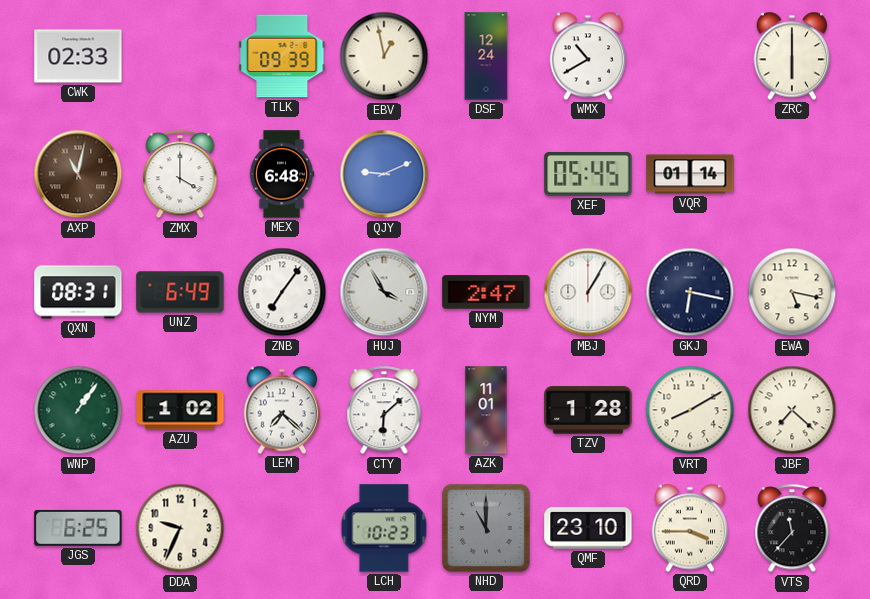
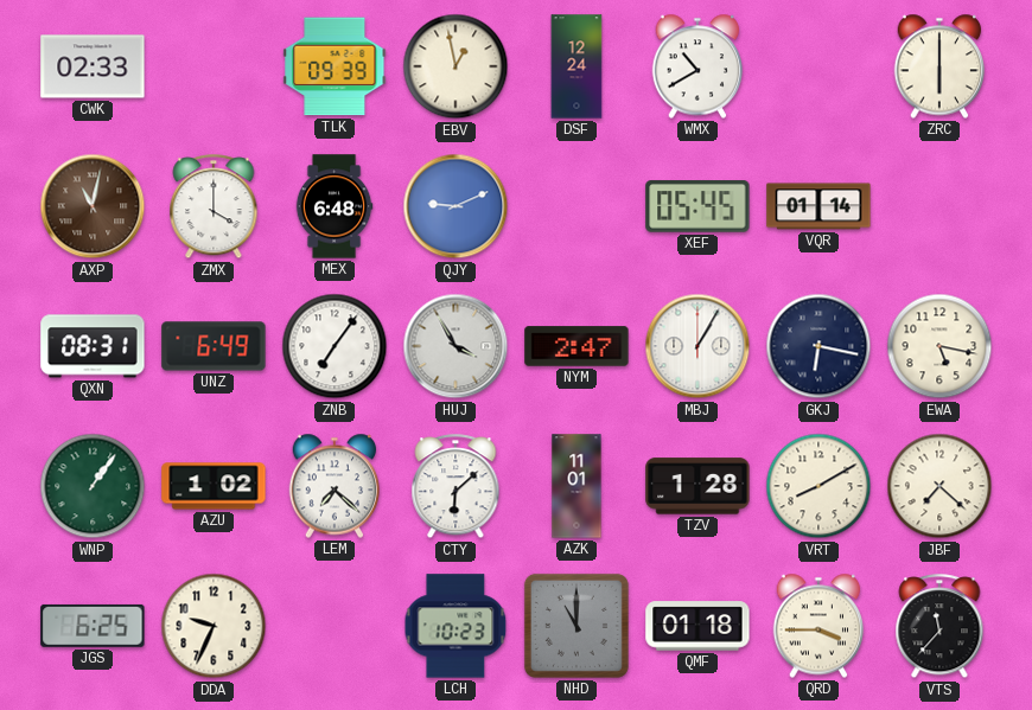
QMF: 23:10 -> 01:18 (697, 626)
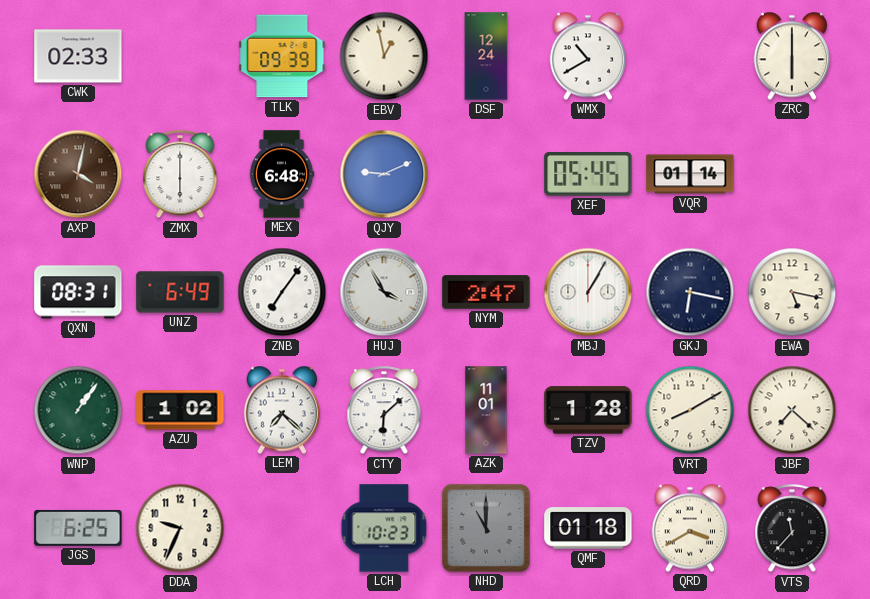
AXP: 11:02 -> 4:02 (78, 174)
ZMX: 4:00 -> 6:00 (180, 175)
QRD: 3:45 -> 3:40 (690, 528)
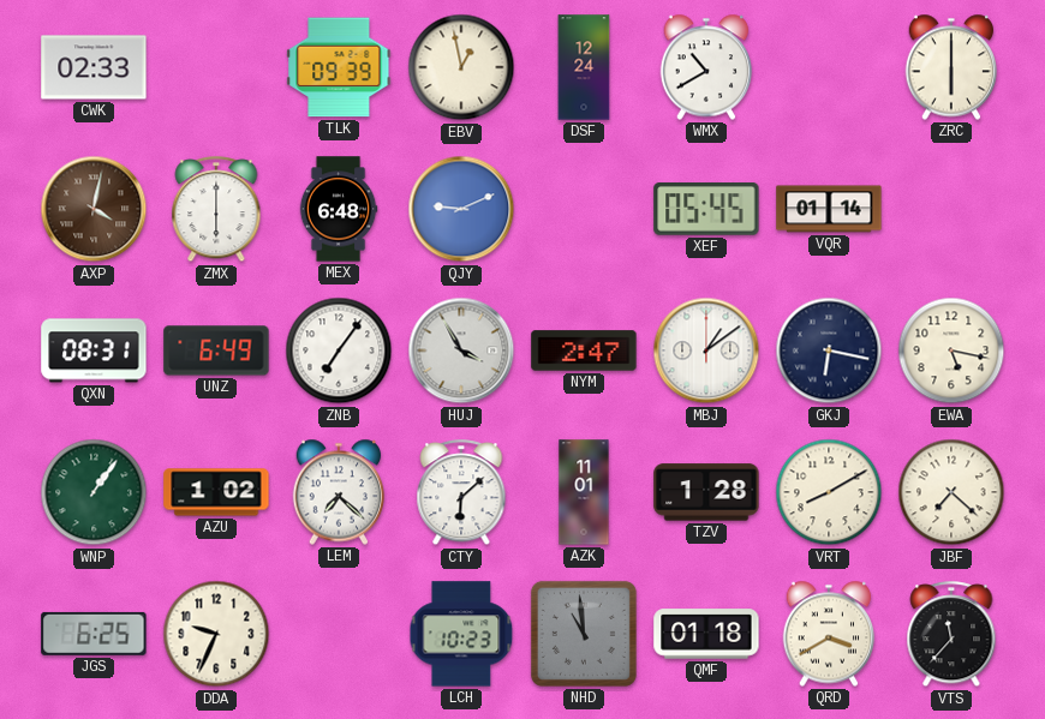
MBJ: 1:05 -> 1:09 (706, 350)
NHD: 11:00 -> 10:59 (584, 634)
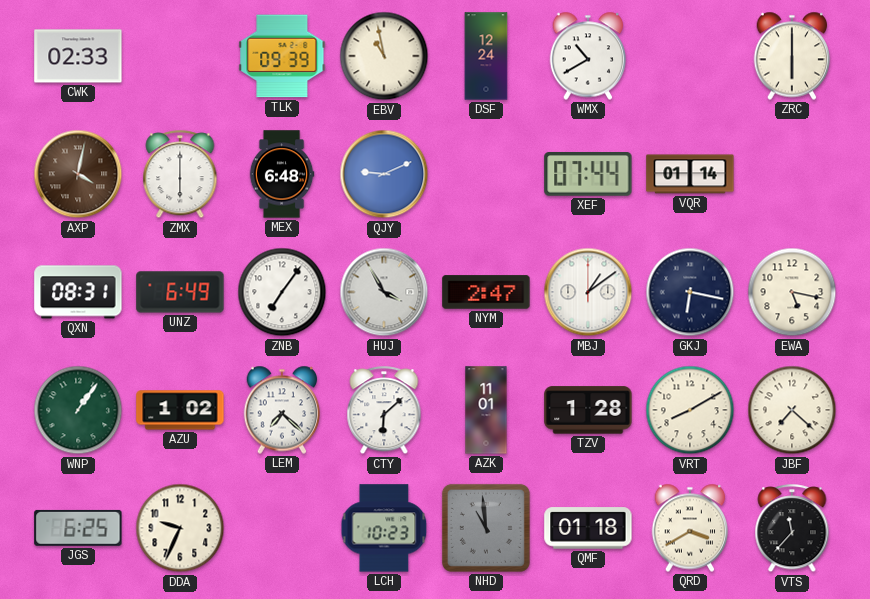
EBV: 12:58 -> 10:58 (384, 56)
XEF: 05:45 -> 07:44 (588, 175)
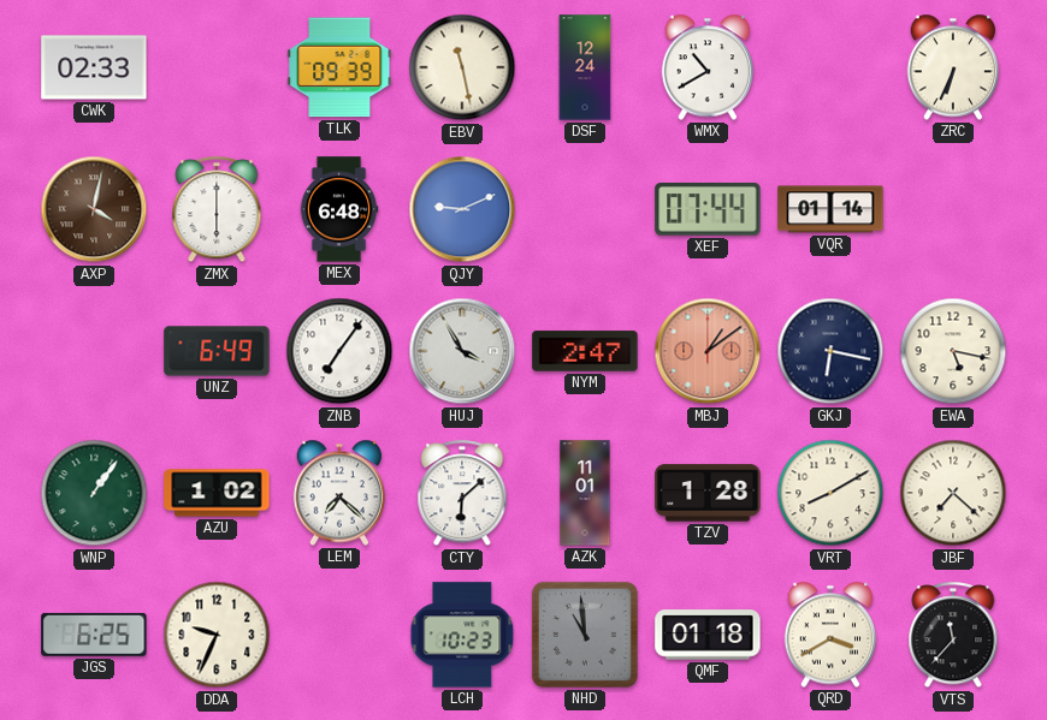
EBV: 10:58 -> 11:28 (462, 67)
ZRC: 6:00 -> 6:34 (953, 67)
QXN: 08:31 -> none (78, 292)
MBJ dial: white -> salmon (708, 351)
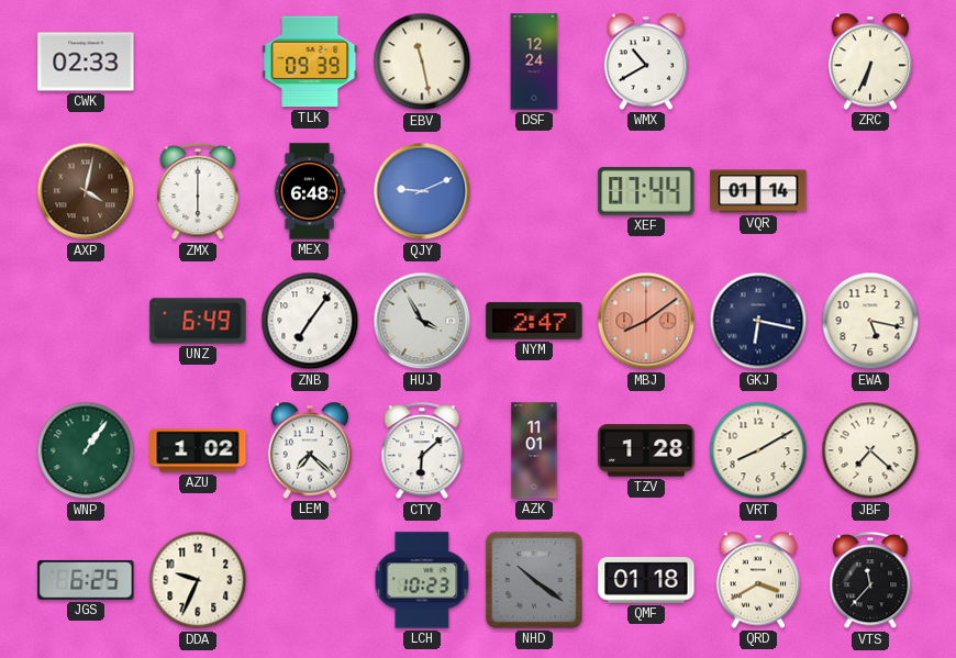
MBJ: 1:09 -> 8:09 (646, 321)
NHD: 10:59 -> 10:21 (534, 580)
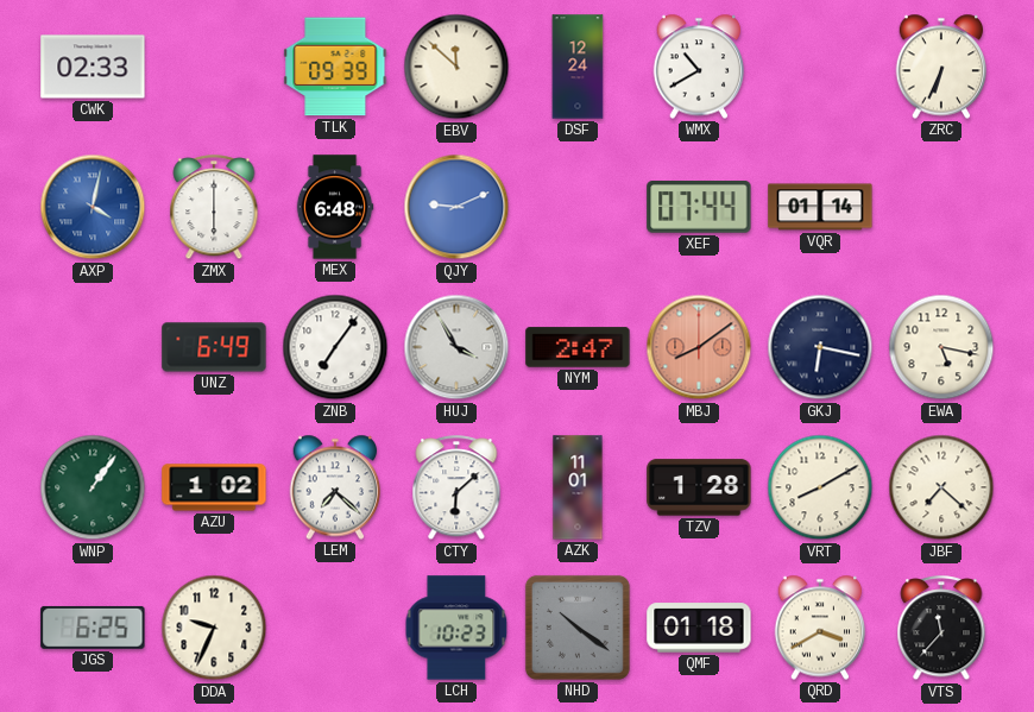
EBV: 11:28 -> 11:52 (456, 67)
AXP dial: brown -> blue (93, 207)
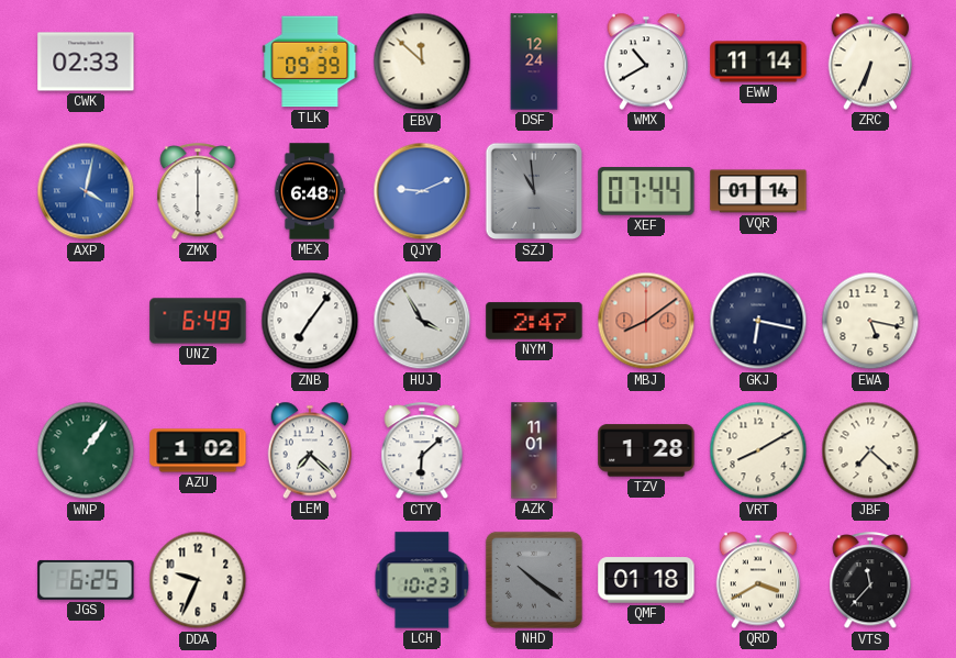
EWW: none -> 11:14 (758, 62)
SZJ: none -> 10:59 (534, 191)
